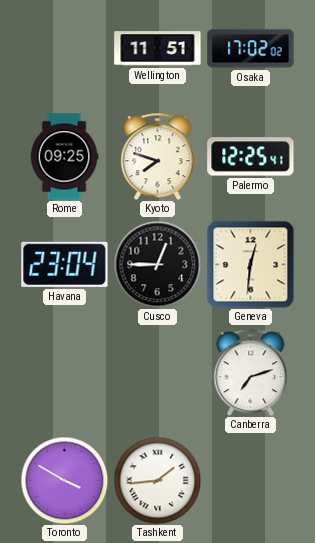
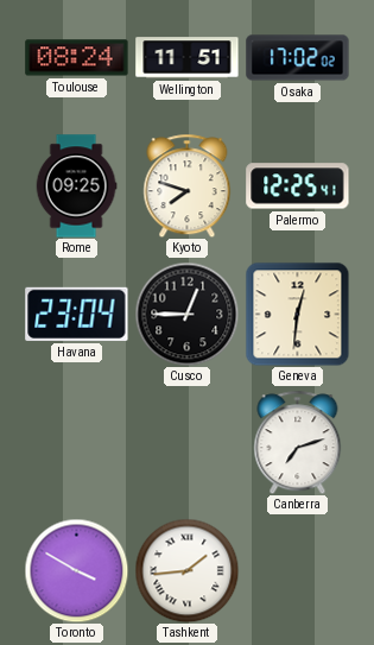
Toulouse: none -> 08:24 (77, 58)
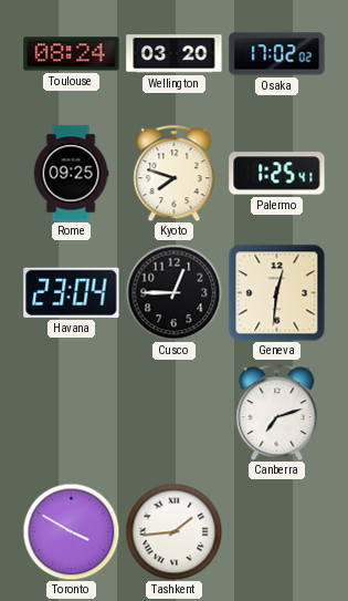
Wellington: 11:51 -> 03:20 (175, 54)
Palermo: 12:25 -> 1:25 (277, 174)
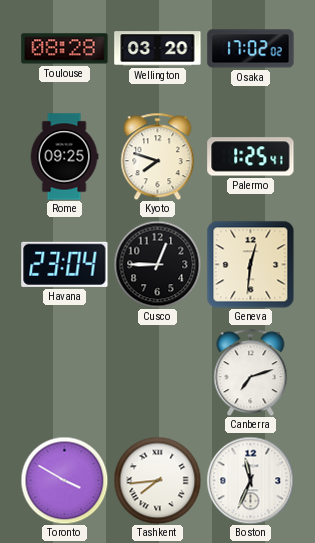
Toulouse: 08:24 -> 08:28 (65, 49)
Tashkent: 1:44 -> 7:44 (157, 480)
Boston: none -> 11:34 (250, 480)
